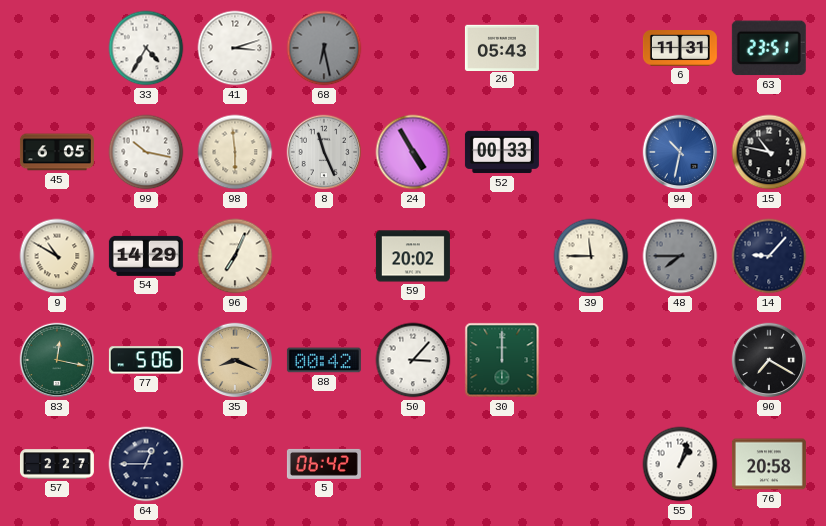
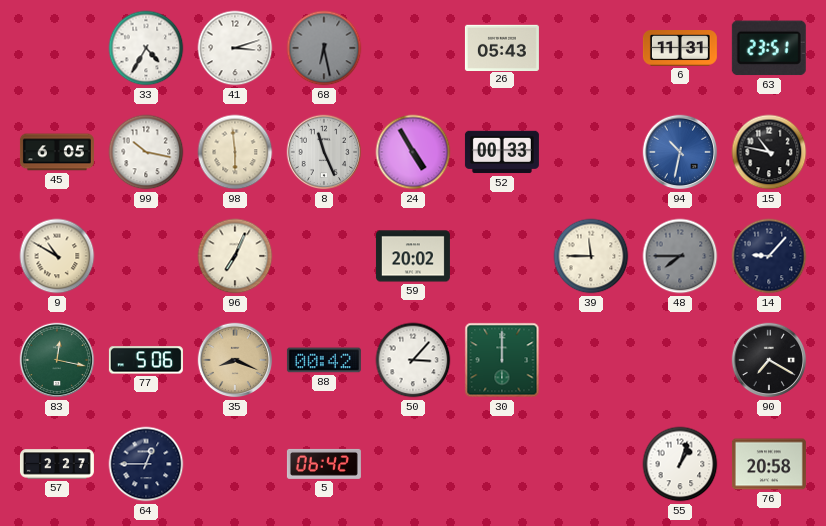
54: 14:29 -> none (146, 256)
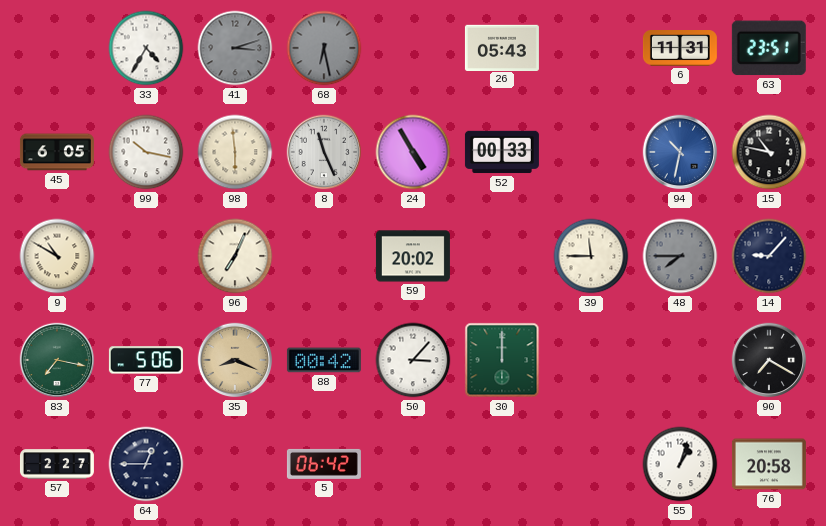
41 dial: white -> grey (235, 48)
83: 12:17 -> 7:17 (57, 360)
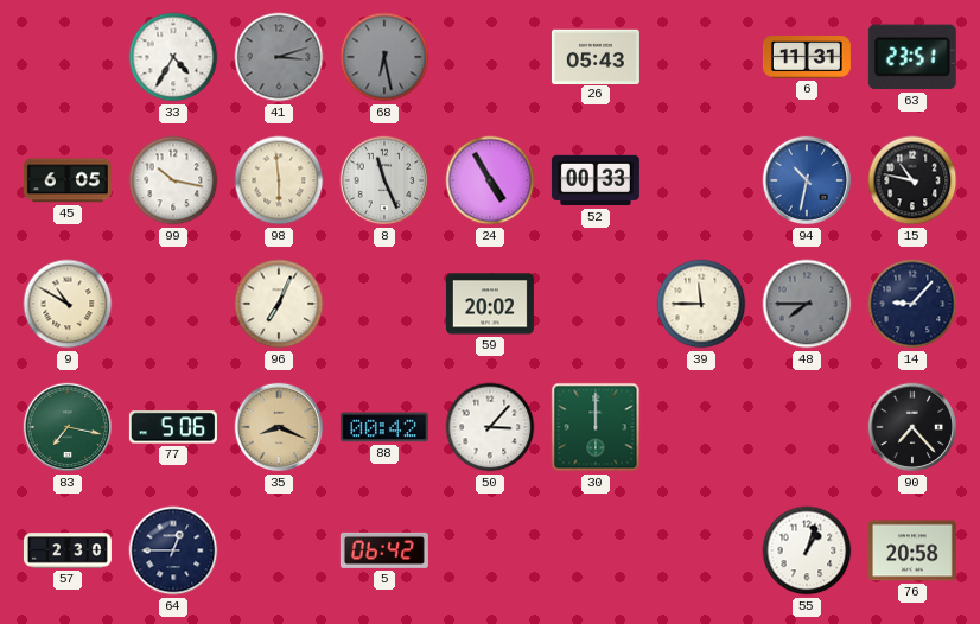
90: 7:20 -> 7:23 (912, 427)
57: 2:27 -> 2:30 (68, 550)
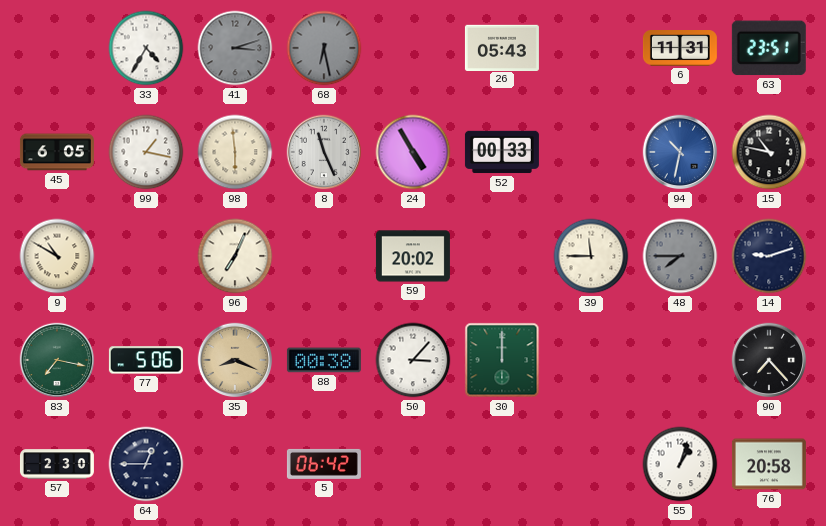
99: 10:17 -> 1:17 (146, 152)
14: 9:07 -> 9:12 (769, 256)
88: 00:42 -> 00:38 (324, 360)
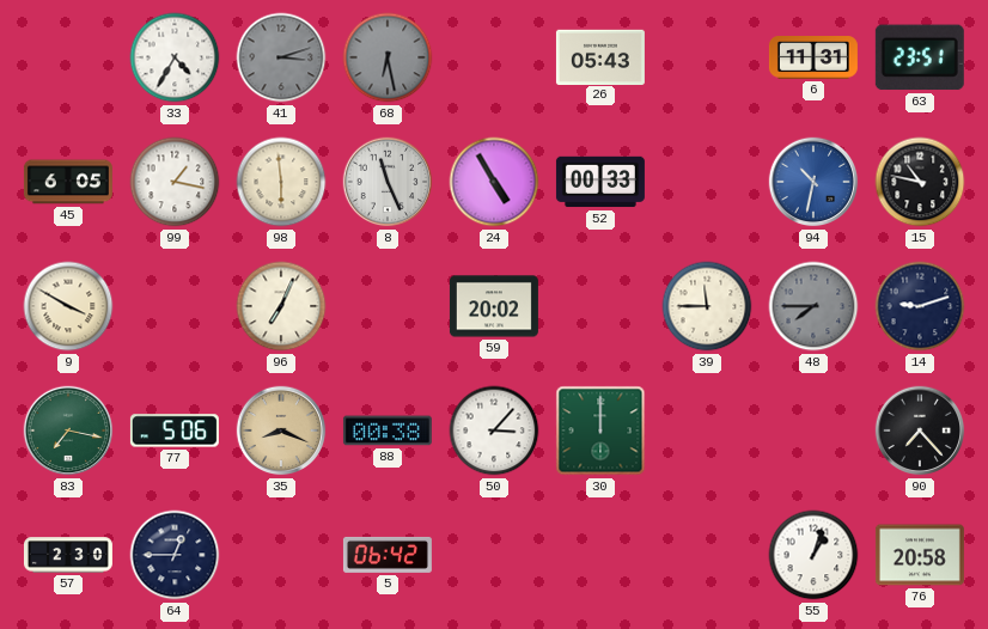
9: 10:50 -> 3:50 (68, 306)
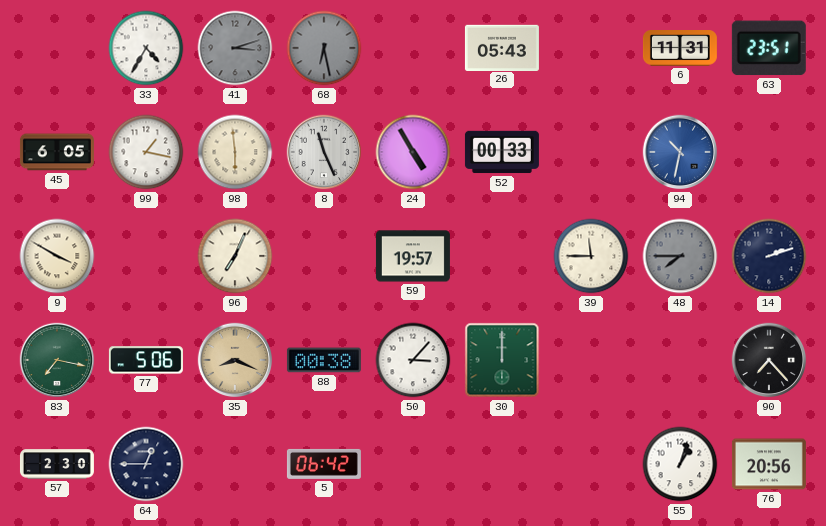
15: 10:47 -> none (920, 182)
59: 20:02 -> 19:57 (413, 256)
14: 9:12 -> 2:12 (769, 256)
76: 20:58 -> 20:56 (769, 464)
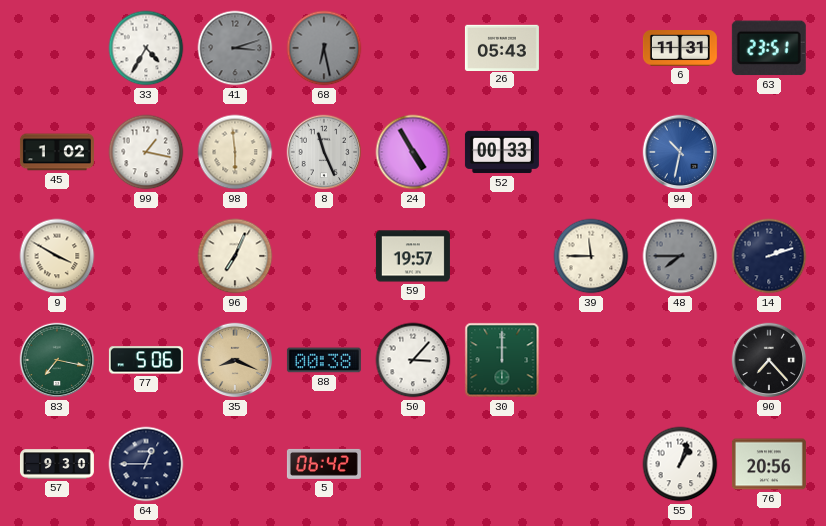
45: 6:05 -> 1:02 (57, 152)
57: 2:30 -> 9:30 (57, 464)
